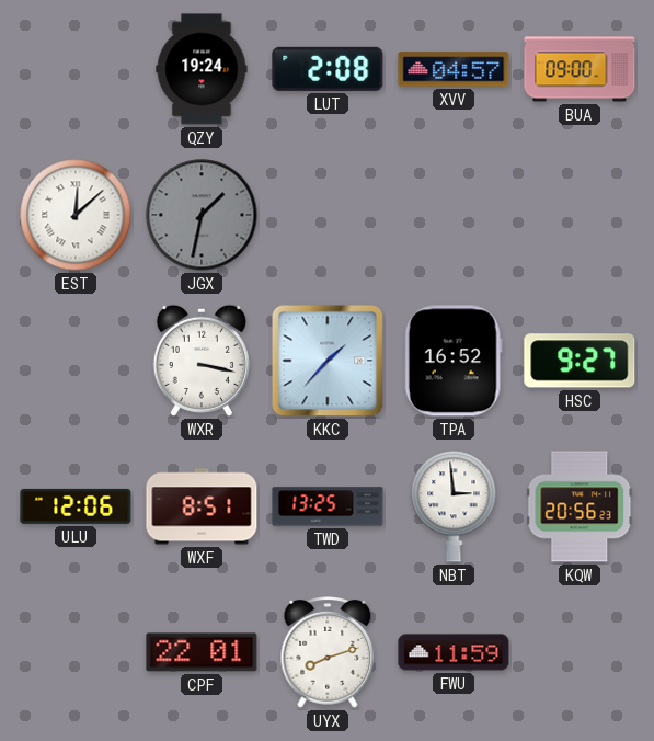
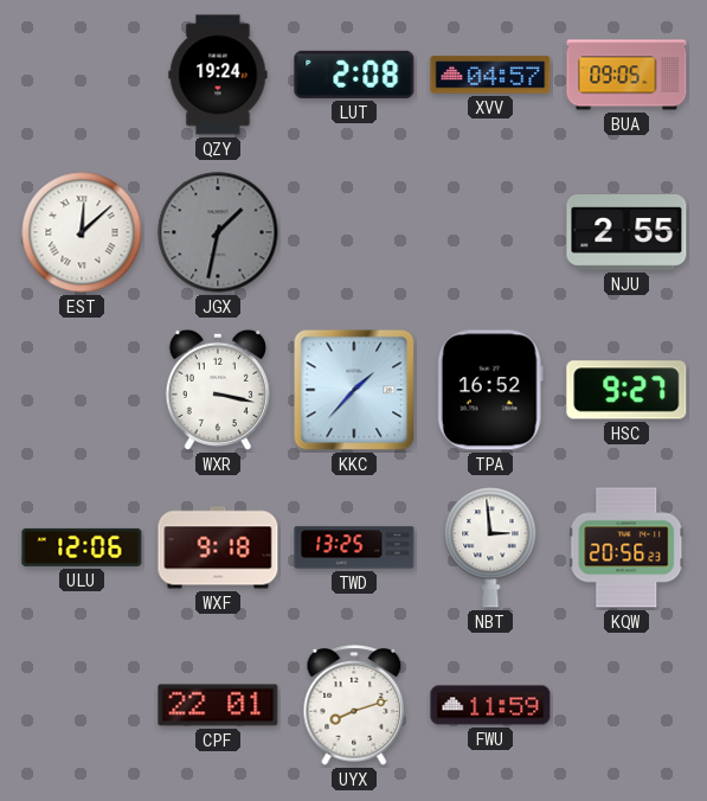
BUA: 09:00 -> 09:05 (626, 75)
NJU: none -> 2:55 (626, 233)
WXF: 8:51 -> 9:18 (218, 547)
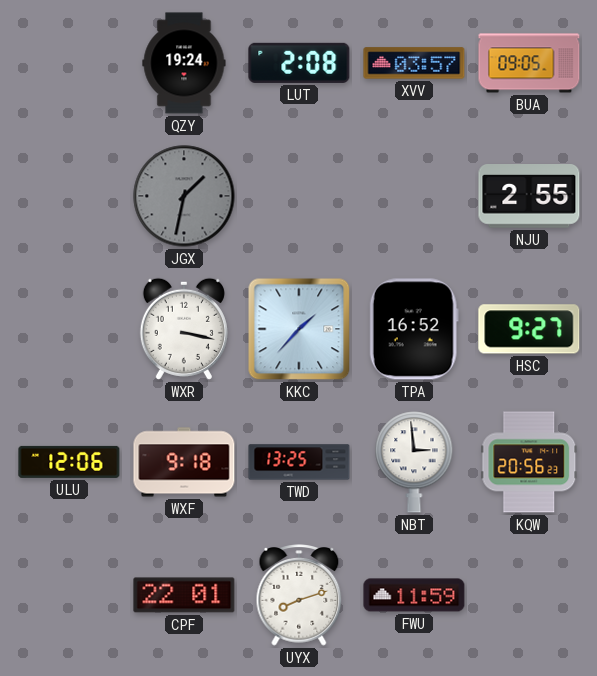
XVV: 04:57 -> 03:57 (414, 63)
EST: 12:08 -> none (82, 232)
